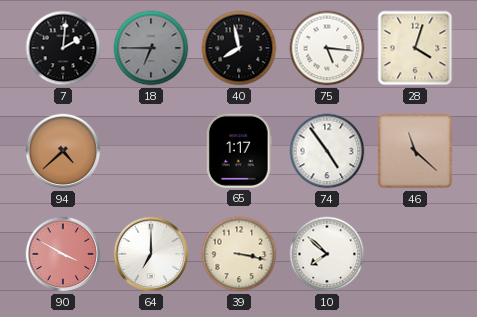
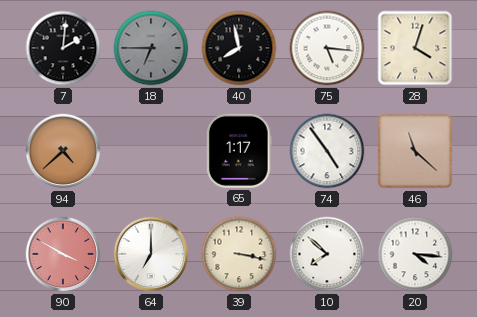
20: none -> 4:16 (415, 254)
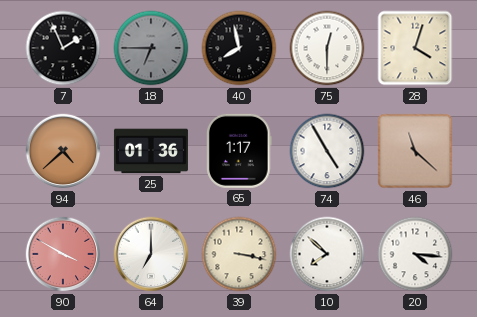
7: 2:01 -> 1:56 (63, 48)
75: 5:16 -> 12:30 (327, 48)
25: none -> 01:36 (151, 151)
74: 4:54 -> 4:55 (327, 151)
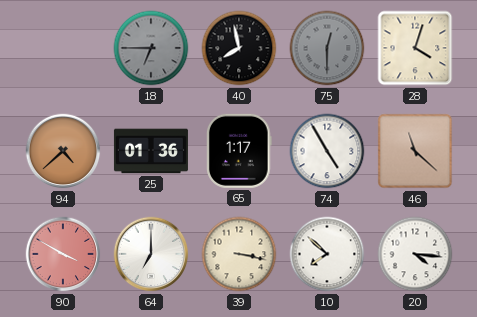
7: 1:56 -> none (63, 48)
75 dial: white -> grey (327, 48)
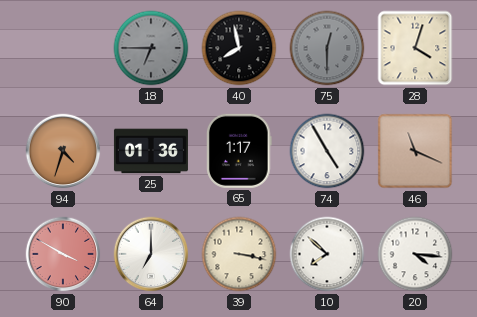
94: 4:38 -> 4:33 (63, 151)
46: 11:22 -> 11:19 (415, 151)
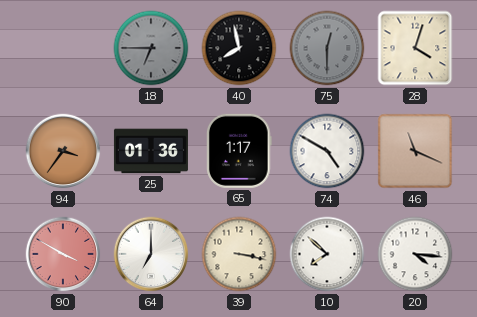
94: 4:33 -> 3:36 (63, 151)
74: 4:55 -> 4:50 (327, 151)
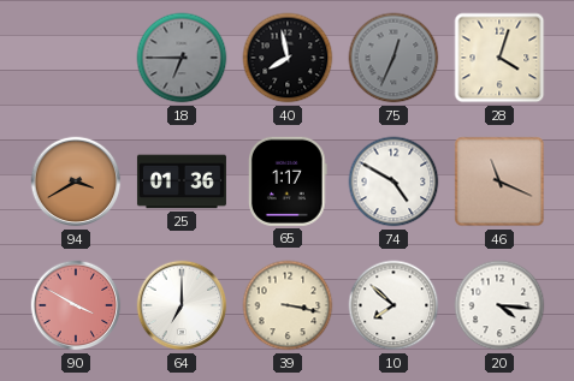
75: 12:30 -> 12:34 (393, 58)
94: 3:36 -> 3:40 (76, 181)
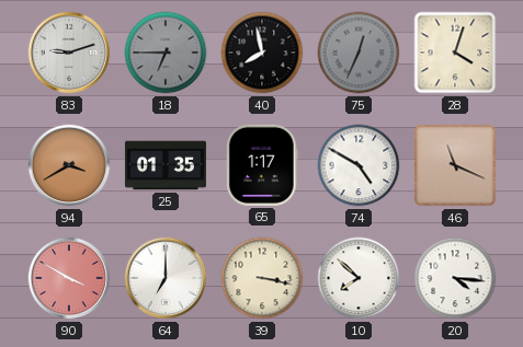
83: none -> 9:12 (69, 53)
25: 01:36 -> 01:35 (166, 165)
